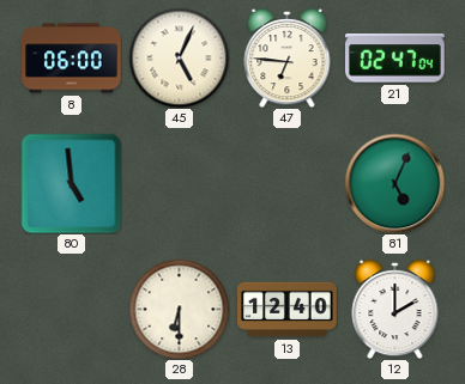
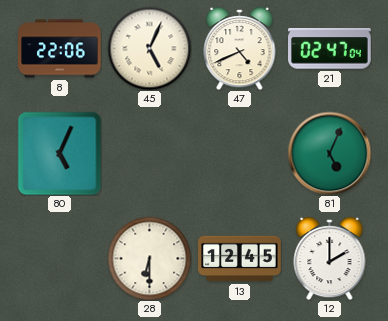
8: 06:00 -> 22:06 (60, 49)
47: 6:46 -> 4:41 (240, 48)
80: 4:59 -> 5:04 (59, 153)
13: 12:40 -> 12:45 (240, 259)
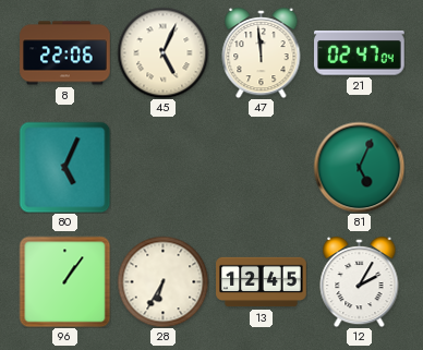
47: 4:41 -> 11:59 (262, 52)
96: none -> 1:06 (64, 281)
28: 6:30 -> 6:35 (162, 281)
12: 2:00 -> 2:05 (360, 281)
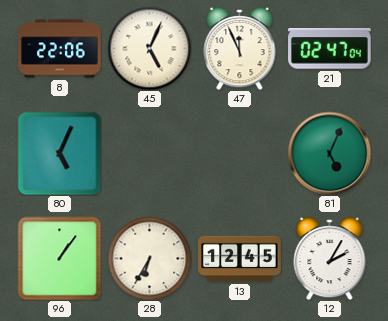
47: 11:59 -> 11:56 (240, 48)
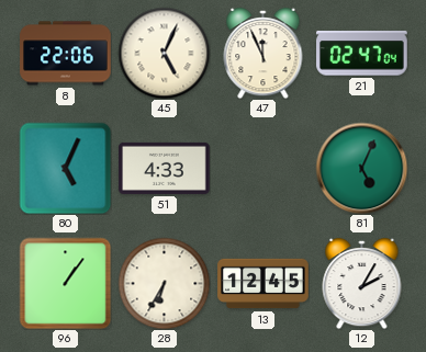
51: none -> 4:33 (165, 168)
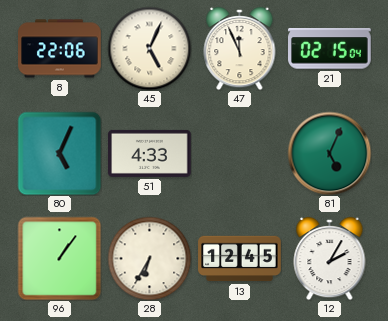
21: 02:47 -> 02:15 (330, 49)
